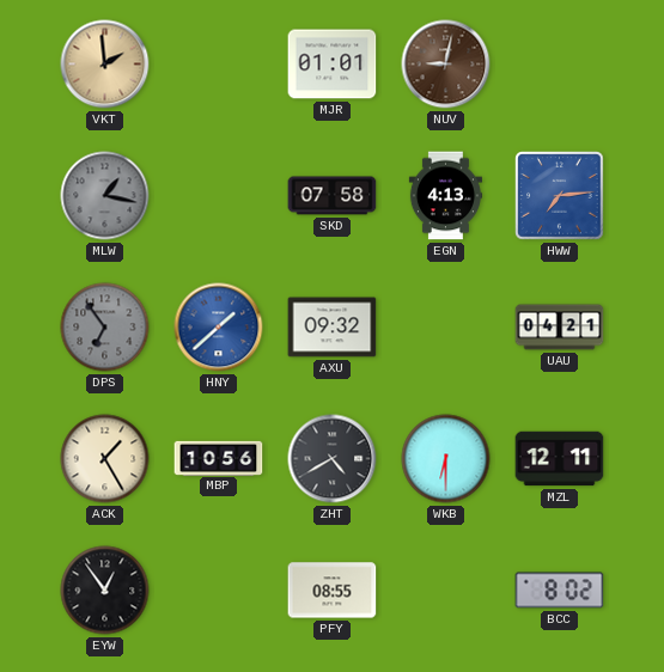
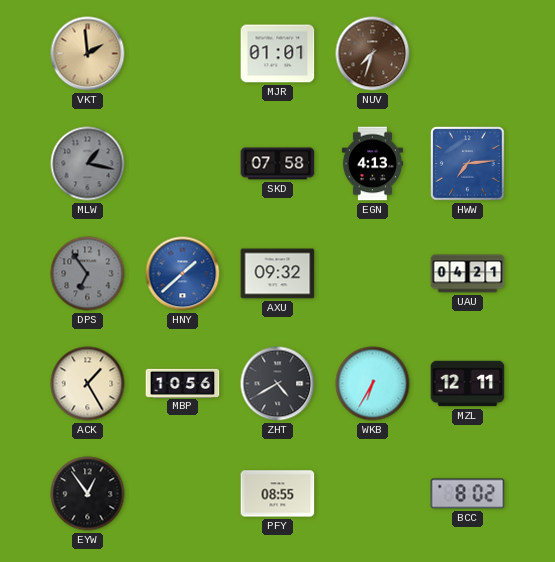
NUV: 9:02 -> 7:33 (373, 54)
WKB: 6:30 -> 6:35 (373, 384)
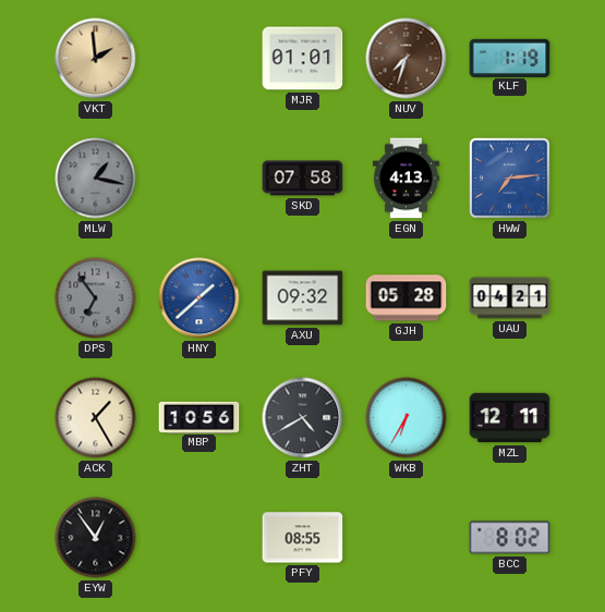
KLF: none -> 1:19 (510, 58)
GJH: none -> 05:28 (407, 298)
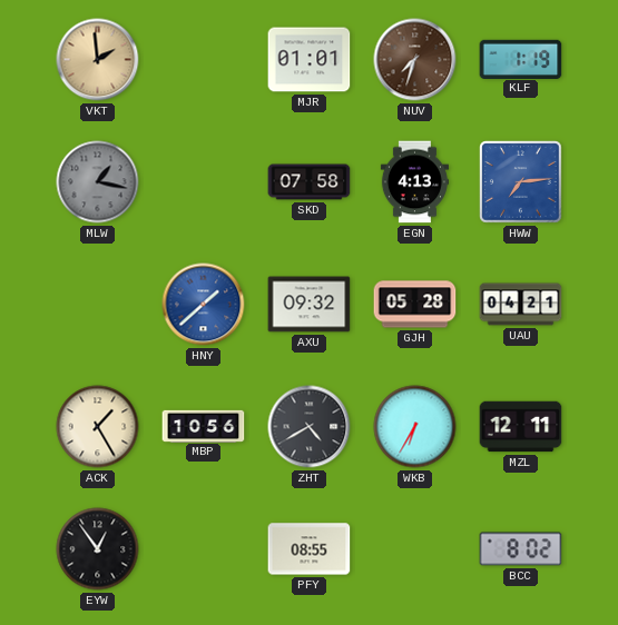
DPS: 6:54 -> none (96, 298)
